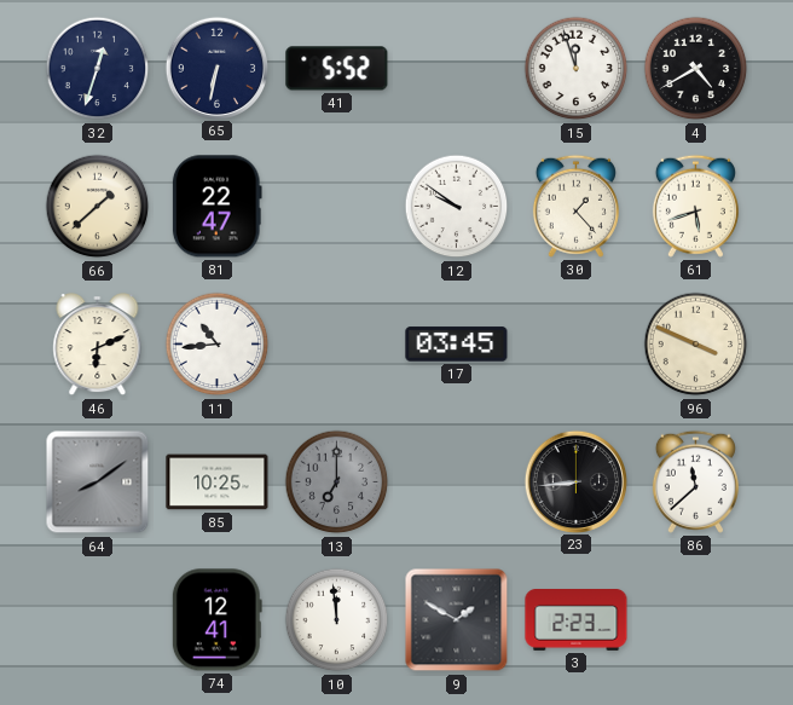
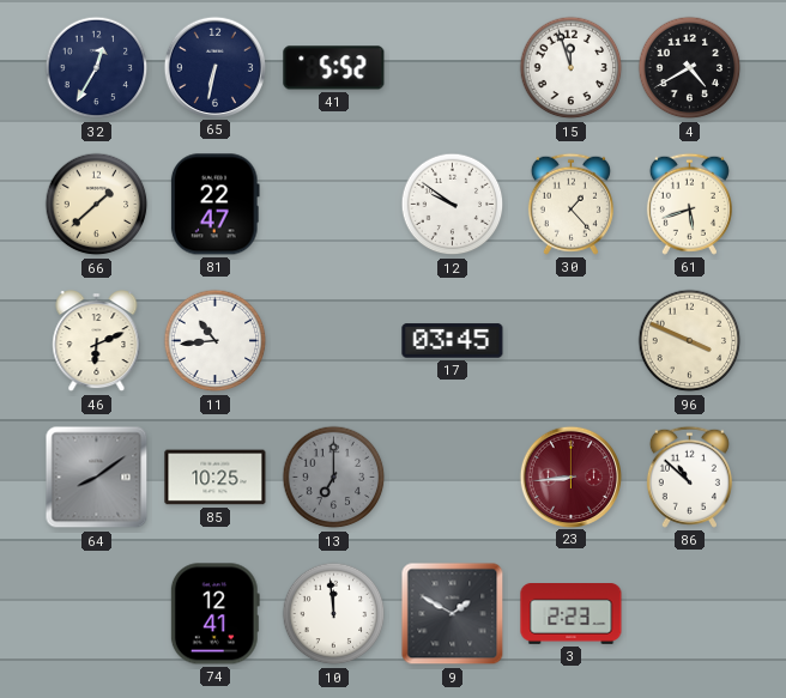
32: 12:33 -> 12:35 (97, 68)
23 dial: black -> burgundy (570, 477)
86: 11:38 -> 10:52 (689, 477)
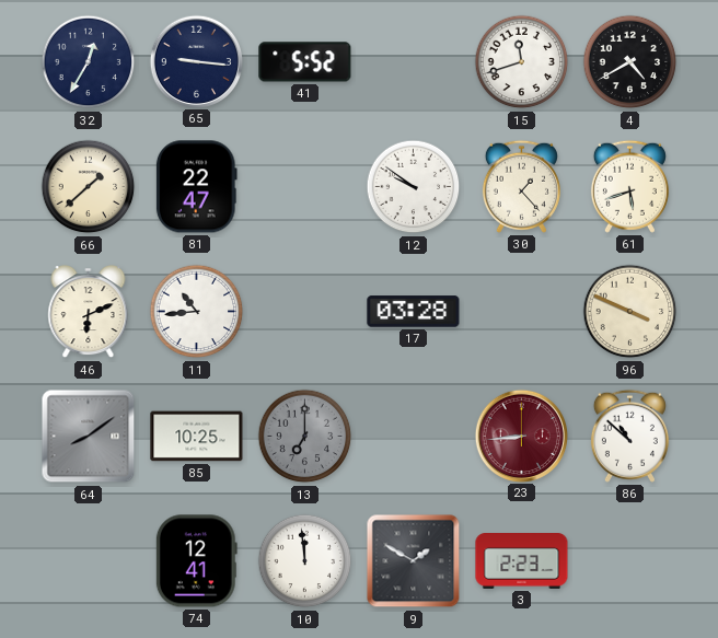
65: 6:32 -> 9:16 (196, 61)
15: 11:57 -> 11:42 (522, 62)
17: 03:45 -> 03:28 (414, 312)
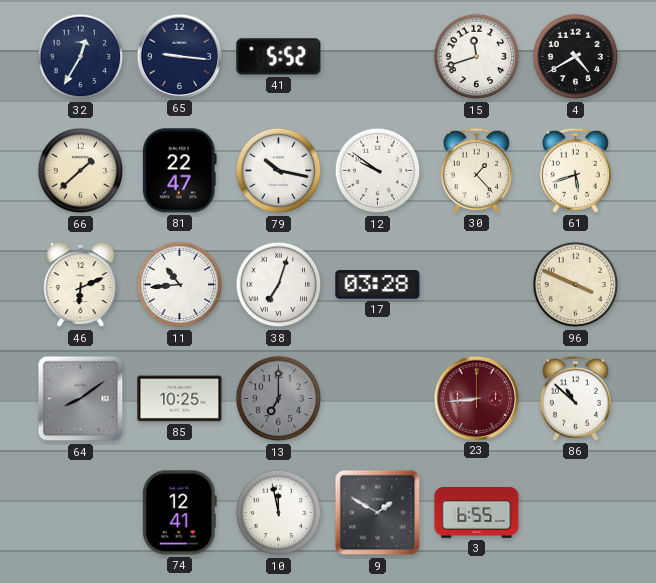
79: none -> 10:17 (279, 171)
38: none -> 7:03 (279, 285)
10: 11:59 -> 11:58 (279, 513)
3: 2:23 -> 6:55 (477, 513)
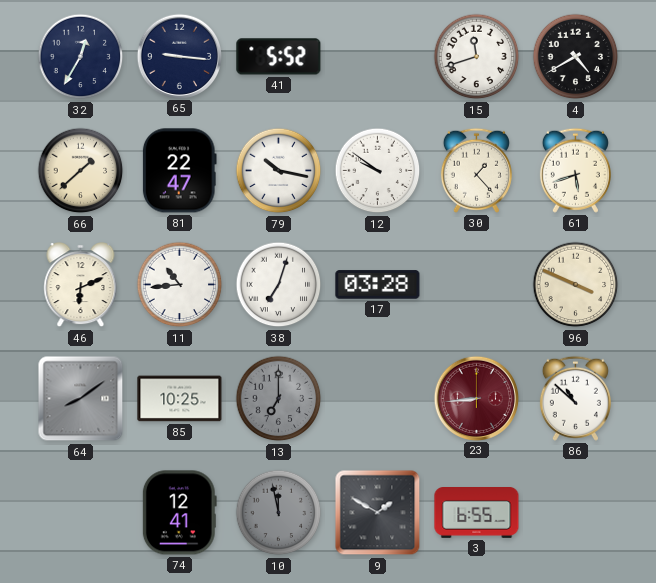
10 dial: white -> grey (279, 513)
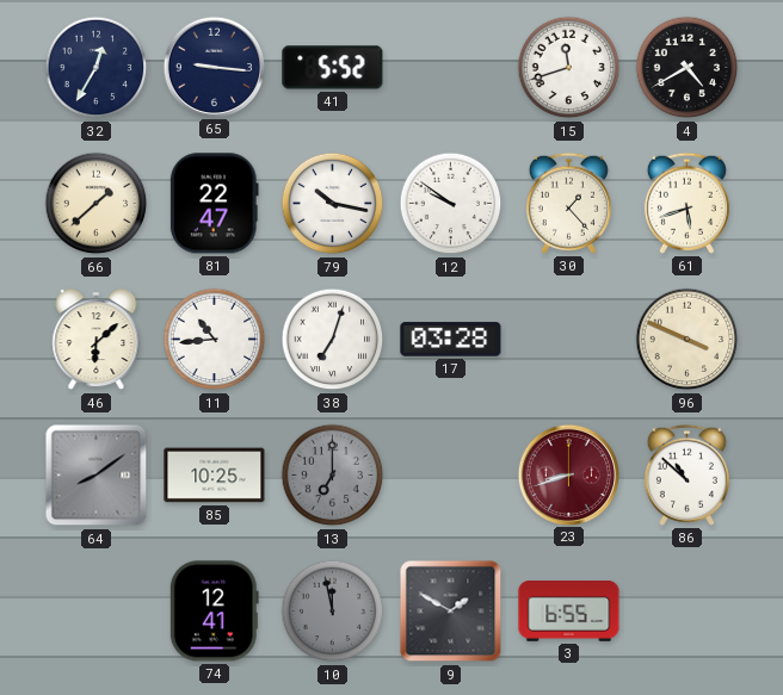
46: 6:11 -> 6:08 (97, 340)
23: 8:44 -> 8:42 (568, 474)
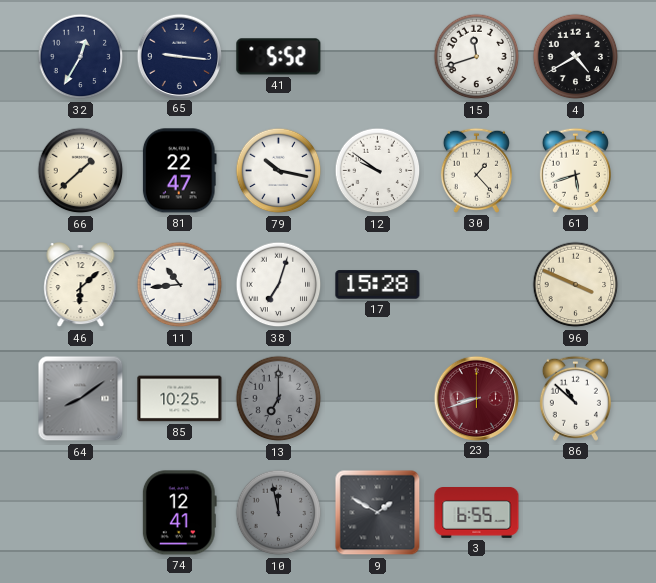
17: 03:28 -> 15:28 (378, 285)
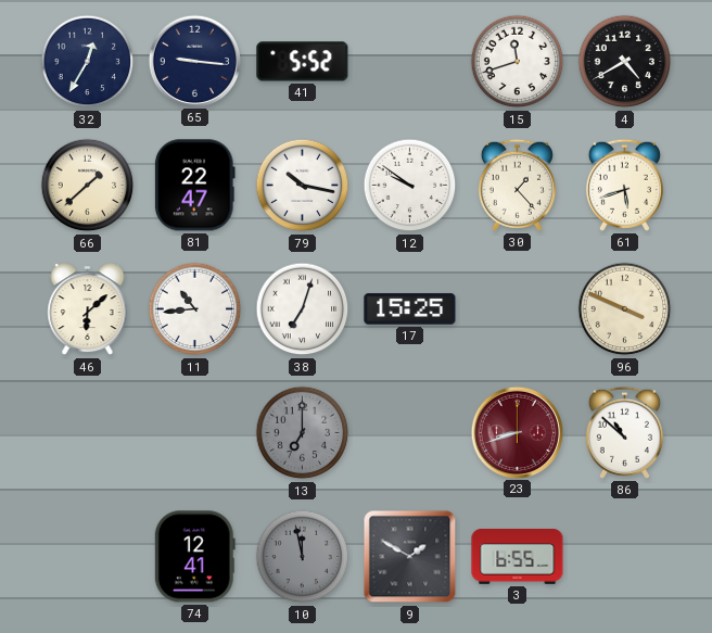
17: 15:28 -> 15:25 (410, 309)
64: 8:09 -> none (81, 399)
85: 10:25 -> none (180, 399)
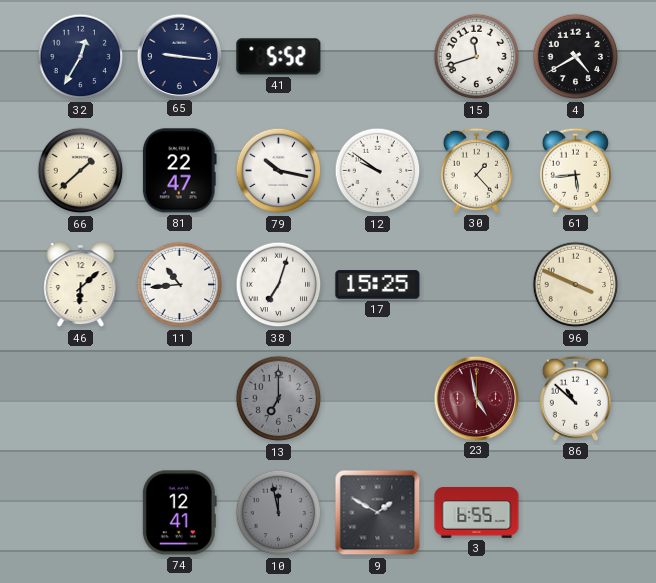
61: 5:42 -> 5:44 (575, 170)
23: 8:42 -> 4:58 (476, 398)
